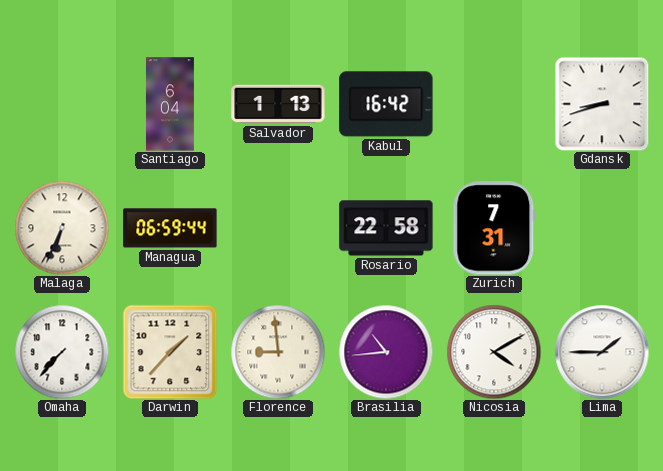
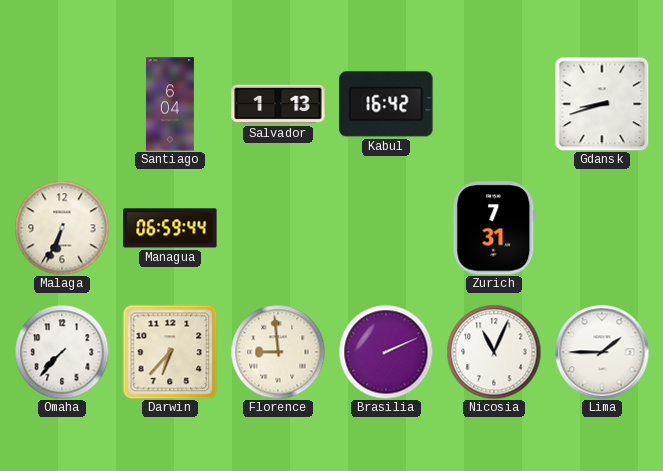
Rosario: 22:58 -> none (386, 228)
Darwin: 1:37 -> 6:37 (170, 352)
Brasilia: 10:44 -> 2:11 (386, 352)
Nicosia: 4:10 -> 11:04 (494, 352)
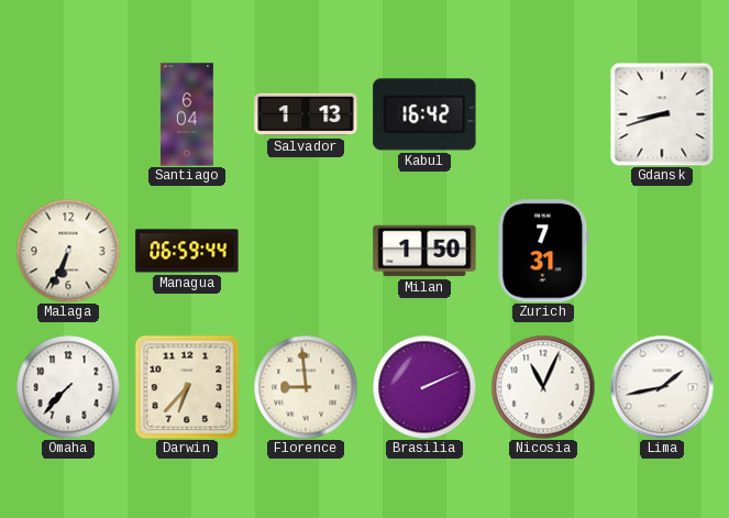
Milan: none -> 1:50 (424, 251)
Lima: 1:45 -> 1:43 (662, 387)
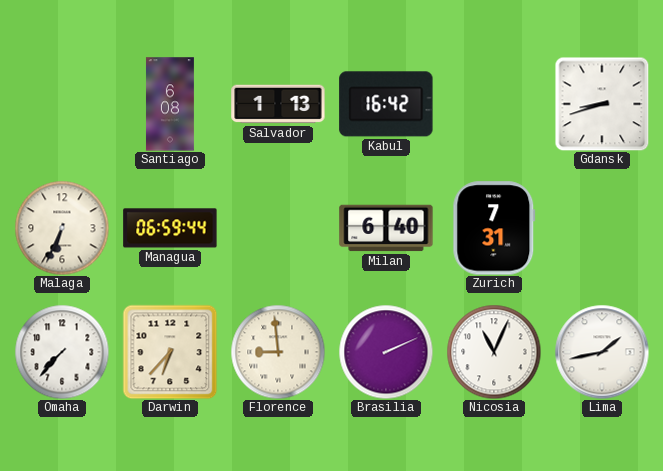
Santiago: 6:04 -> 6:08 (170, 104)
Milan: 1:50 -> 6:40 (386, 228)
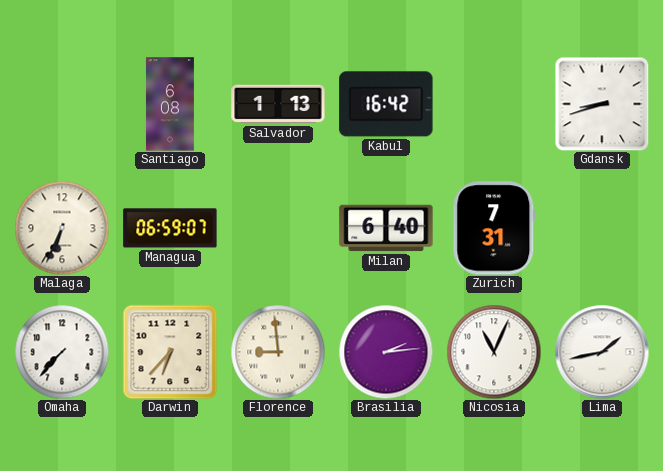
Managua: 06:59:44 -> 06:59:07 (170, 228)
Brasilia: 2:11 -> 2:14 (386, 352)
